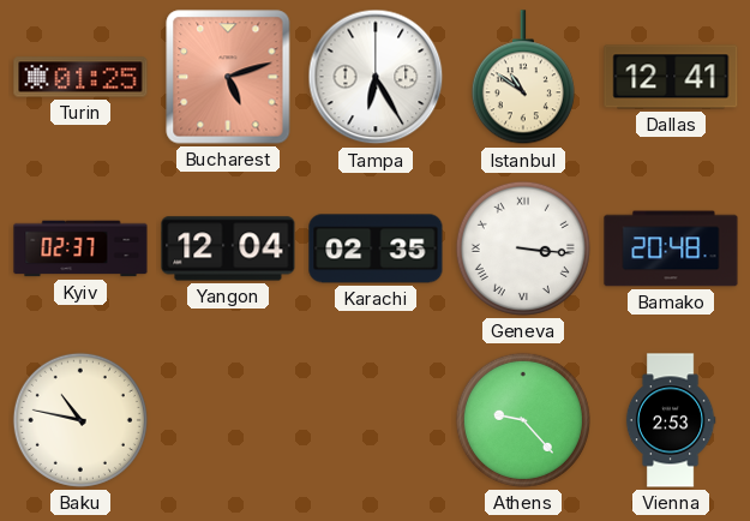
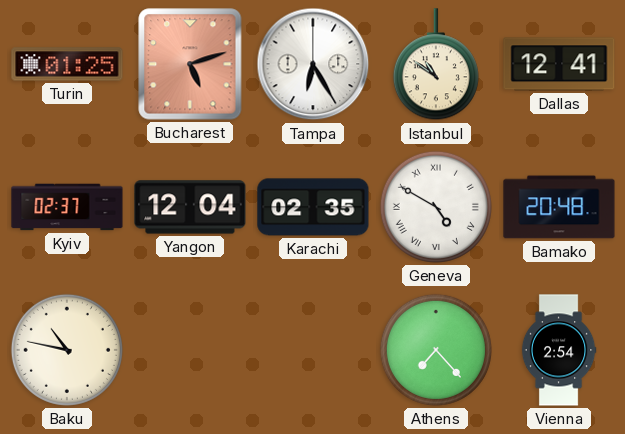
Geneva: 3:16 -> 4:50 (436, 207)
Athens: 9:23 -> 7:23 (436, 350)
Vienna: 2:53 -> 2:54 (559, 350)
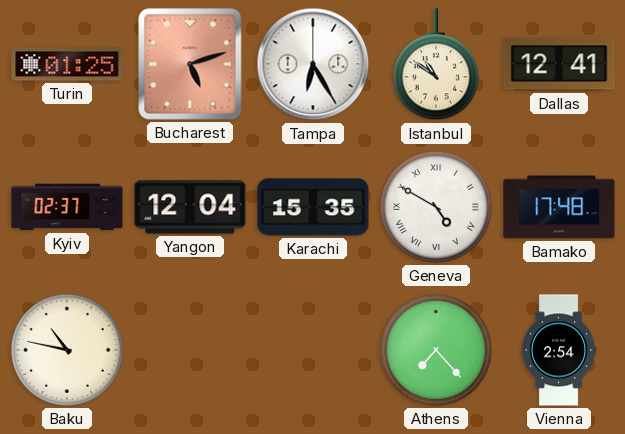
Karachi: 02:35 -> 15:35 (313, 207)
Bamako: 20:48 -> 17:48 (559, 207)
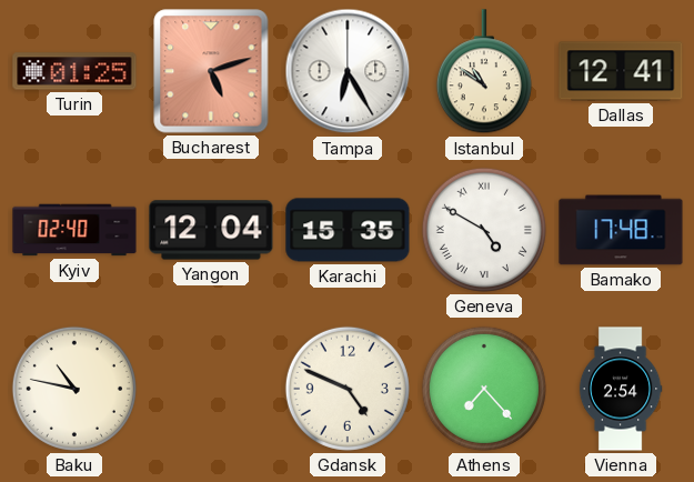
Kyiv: 02:37 -> 02:40 (74, 230)
Gdansk: none -> 4:49 (348, 389)
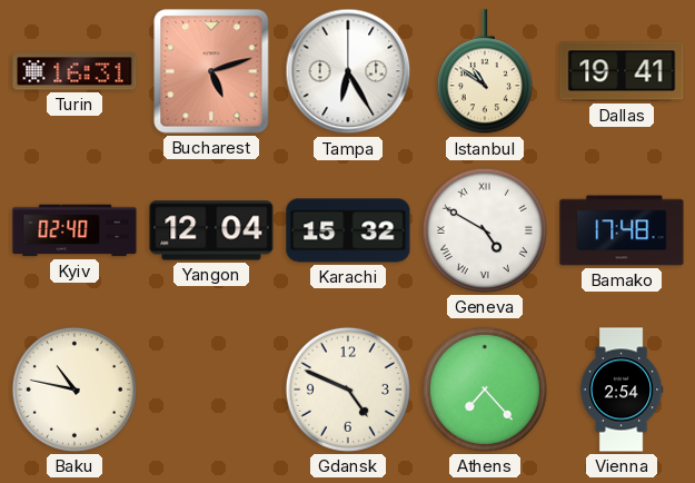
Turin: 01:25 -> 16:31 (75, 71)
Dallas: 12:41 -> 19:41 (622, 71)
Karachi: 15:35 -> 15:32 (348, 230)
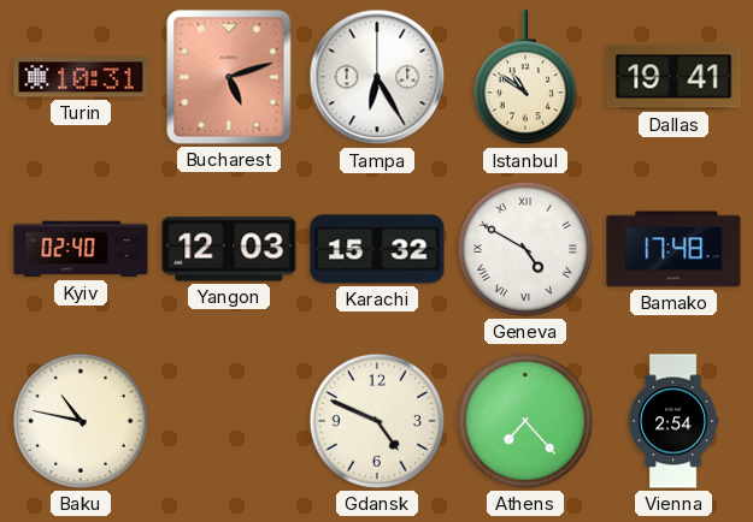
Turin: 16:31 -> 10:31 (81, 77)
Yangon: 12:04 -> 12:03 (229, 249)
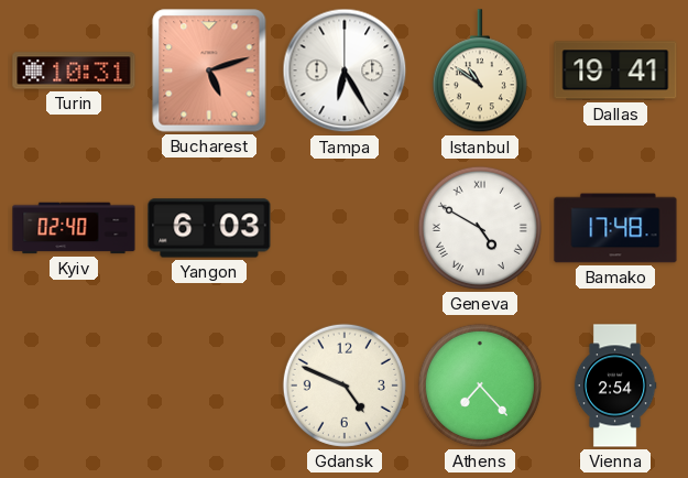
Yangon: 12:03 -> 6:03 (209, 228)
Karachi: 15:32 -> none (377, 249)
Baku: 10:47 -> none (81, 421)
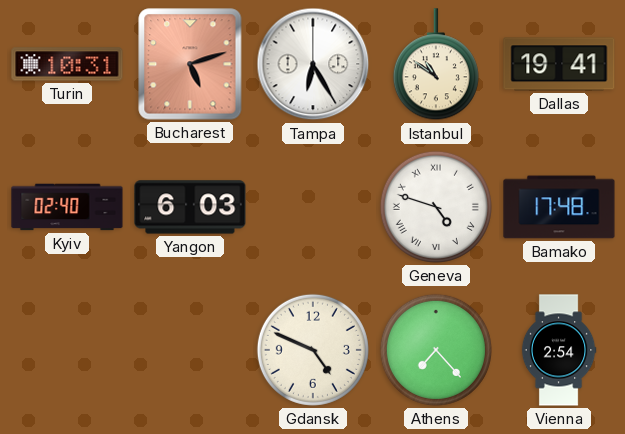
Geneva: 4:50 -> 4:48 (436, 207)
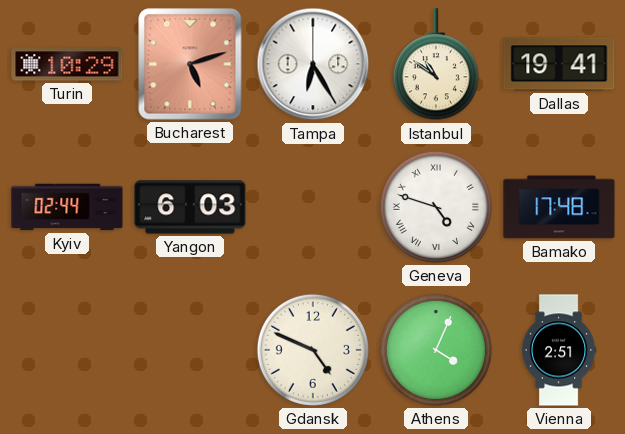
Turin: 10:31 -> 10:29 (67, 64)
Kyiv: 02:40 -> 02:44 (67, 207)
Athens: 7:23 -> 4:04 (436, 350)
Vienna: 2:54 -> 2:51 (559, 350)
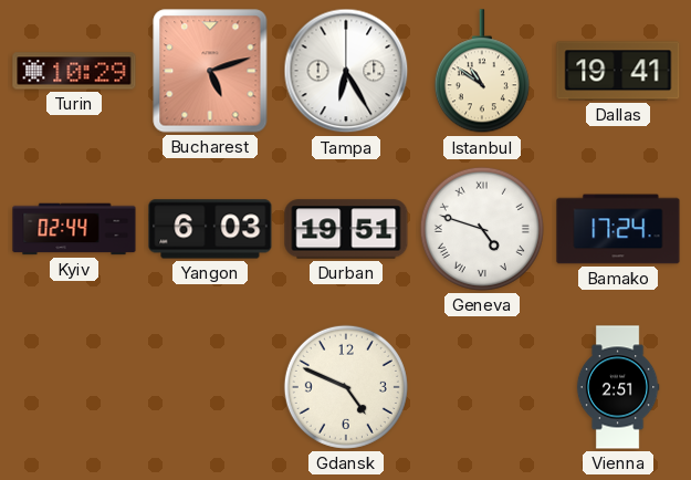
Durban: none -> 19:51 (346, 229)
Bamako: 17:48 -> 17:24 (618, 229)
Athens: 4:04 -> none (436, 350)
